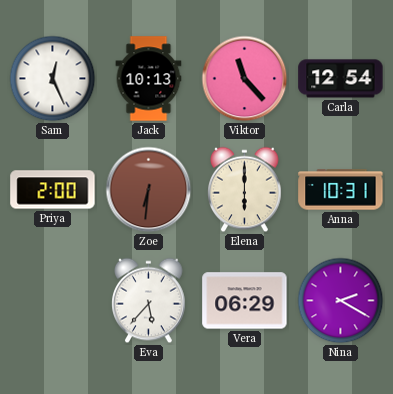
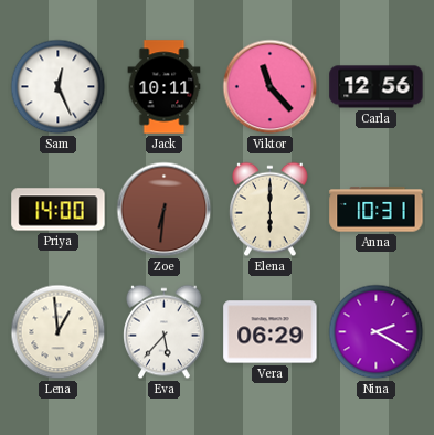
Jack: 10:13 -> 10:11 (165, 87)
Carla: 12:54 -> 12:56 (377, 87)
Priya: 2:00 -> 14:00 (59, 210)
Lena: none -> 12:59 (59, 332)
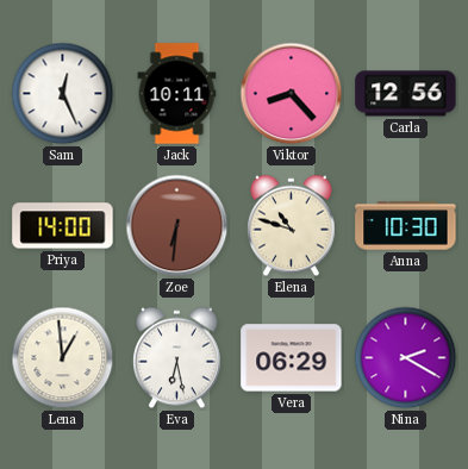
Viktor: 11:23 -> 8:23 (292, 94)
Elena: 6:00 -> 10:48 (292, 226)
Anna: 10:31 -> 10:30 (406, 226)
Eva: 5:37 -> 6:28 (177, 358)
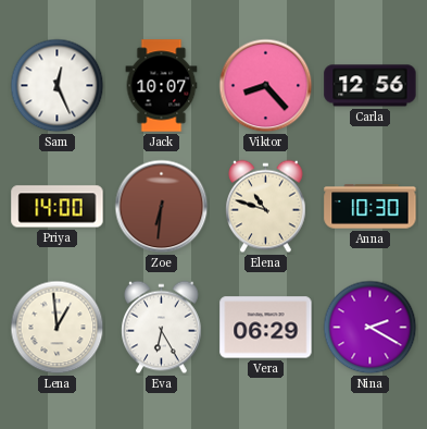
Jack: 10:11 -> 10:07 (162, 86)
Eva: 6:28 -> 6:25 (162, 328)
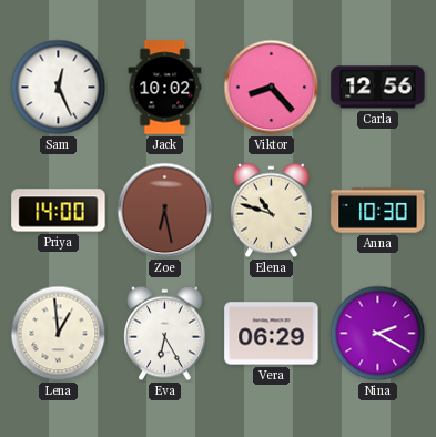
Jack: 10:07 -> 10:02 (165, 88)
Zoe: 6:31 -> 6:28 (165, 211)
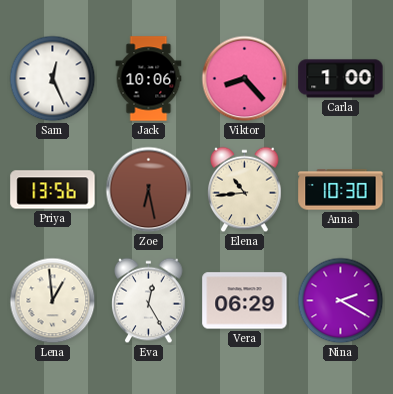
Jack: 10:02 -> 10:06 (149, 79)
Carla: 12:56 -> 1:00 (341, 79)
Priya: 14:00 -> 13:56 (53, 190)
Elena: 10:48 -> 10:44 (245, 190)
Eva: 6:25 -> 12:25 (149, 301)
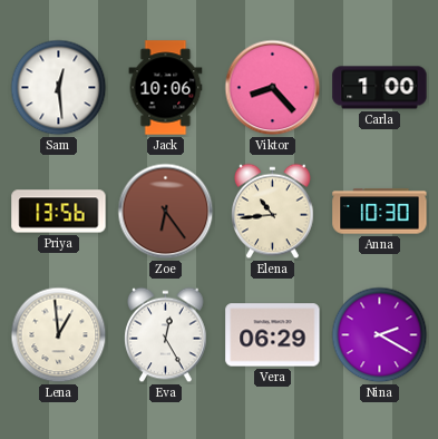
Sam: 12:26 -> 12:29 (59, 88)
Zoe: 6:28 -> 6:24 (166, 212)
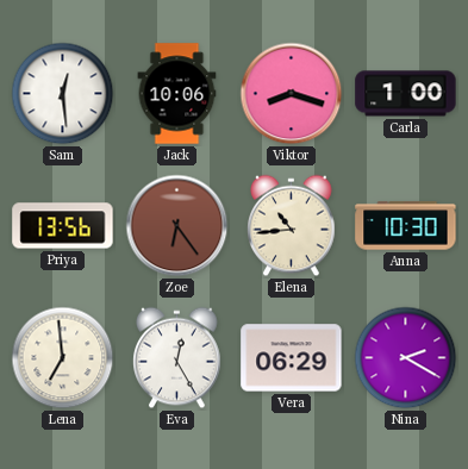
Viktor: 8:23 -> 8:18 (292, 94)
Lena: 12:59 -> 6:59 (63, 358)
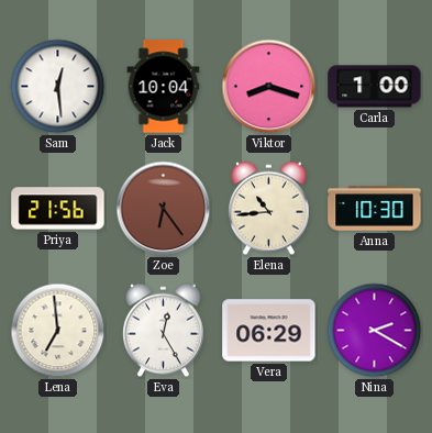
Jack: 10:06 -> 10:04 (164, 87)
Priya: 13:56 -> 21:56 (58, 209)
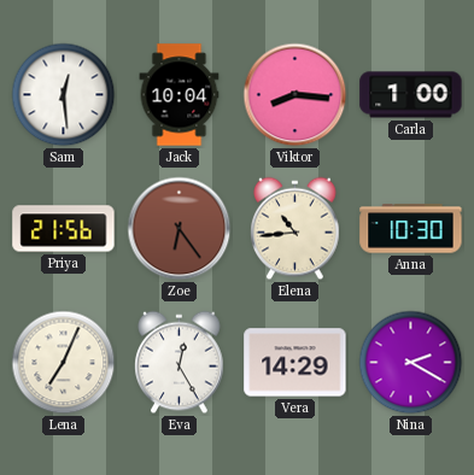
Viktor: 8:18 -> 8:16 (295, 95)
Lena: 6:59 -> 7:04 (64, 363)
Vera: 06:29 -> 14:29 (295, 363)
